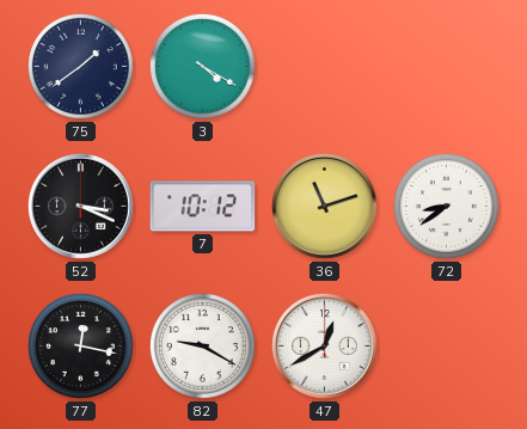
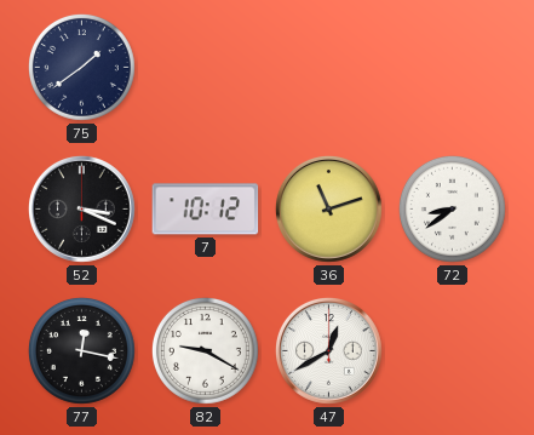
3: 4:20 -> none (202, 66)
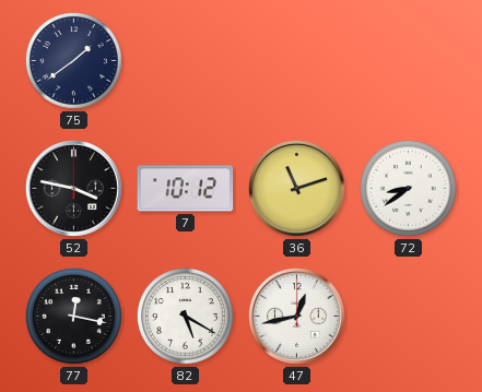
52: 3:19 -> 3:47 (73, 188)
82: 9:20 -> 5:20 (185, 316)
47: 12:40 -> 12:43 (296, 316)
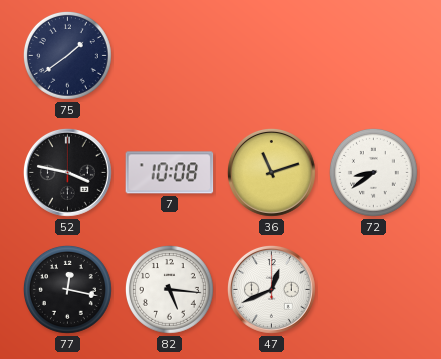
7: 10:12 -> 10:08 (170, 173)
82: 5:20 -> 5:16 (169, 289)
47: 12:43 -> 12:41 (271, 289)
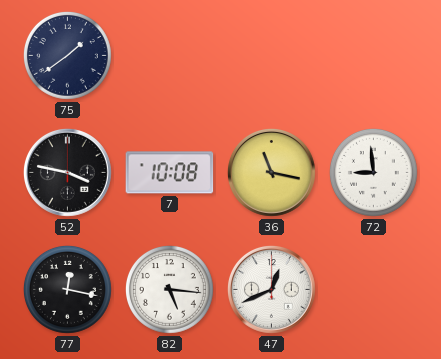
36: 11:12 -> 11:17 (271, 172)
72: 8:39 -> 8:59 (373, 172)
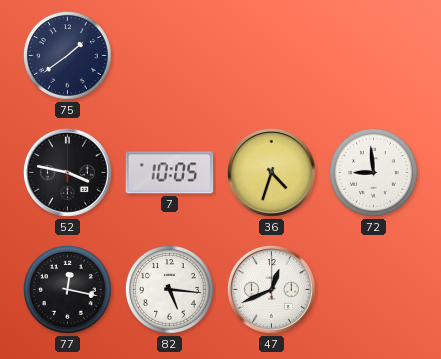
7: 10:08 -> 10:05 (170, 173)
36: 11:17 -> 4:33 (271, 172)
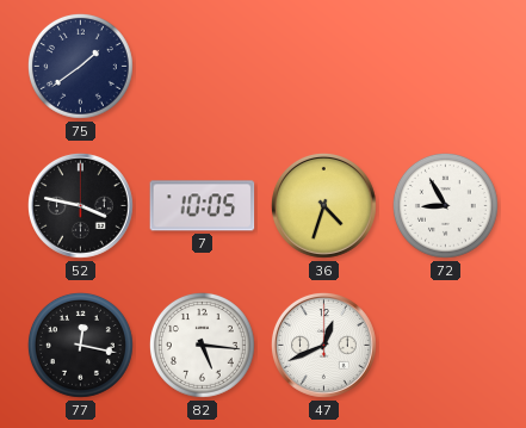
72: 8:59 -> 8:55 (445, 205)
